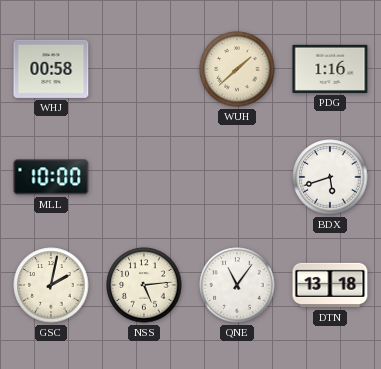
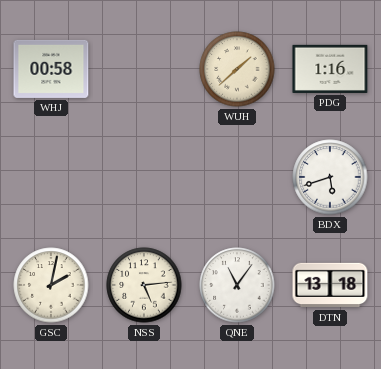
MLL: 10:00 -> none (51, 177)
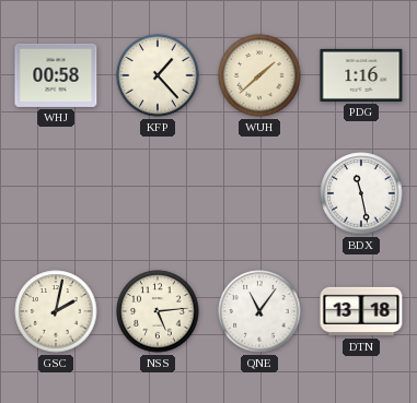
KFP: none -> 1:23 (158, 75)
BDX: 5:42 -> 11:28 (361, 193)
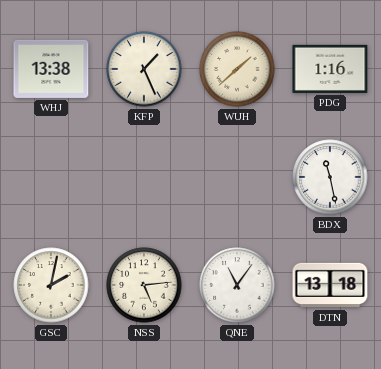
WHJ: 00:58 -> 13:38 (51, 69)
KFP: 1:23 -> 1:26 (144, 69)
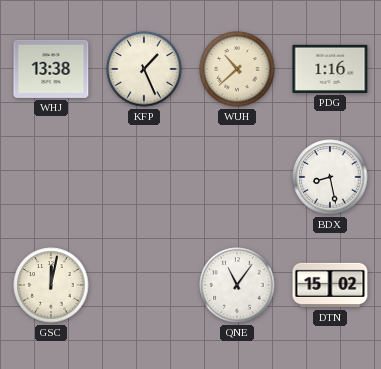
WUH: 1:38 -> 10:38 (237, 69)
BDX: 11:28 -> 8:28 (330, 177)
GSC: 2:02 -> 12:02 (51, 285)
NSS: 5:14 -> none (144, 285)
DTN: 13:18 -> 15:02 (330, 285)
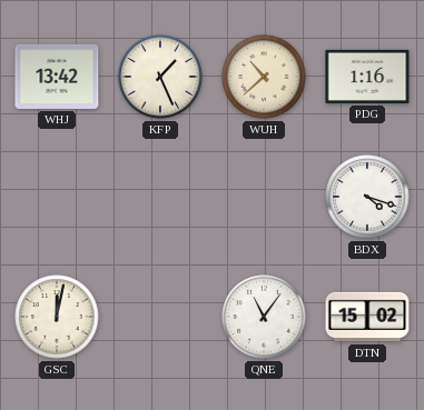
WHJ: 13:38 -> 13:42 (57, 77)
BDX: 8:28 -> 4:18 (367, 197)
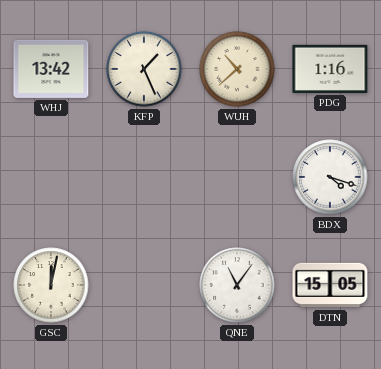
DTN: 15:02 -> 15:05 (330, 285)
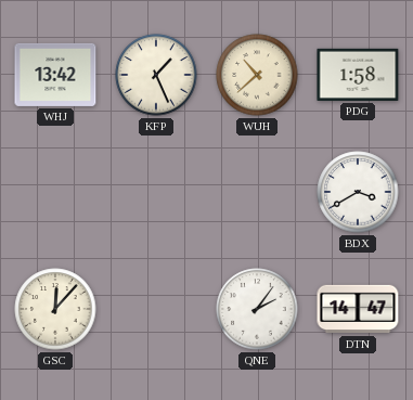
PDG: 1:16 -> 1:58 (358, 75)
BDX: 4:18 -> 3:40 (358, 192)
GSC: 12:02 -> 12:07 (55, 309)
QNE: 11:06 -> 2:06 (257, 309)
DTN: 15:05 -> 14:47 (358, 309)
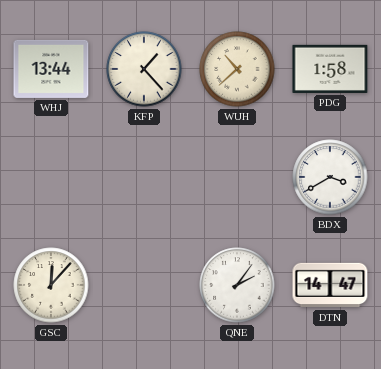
WHJ: 13:42 -> 13:44 (51, 69)
KFP: 1:26 -> 1:23 (144, 69)
